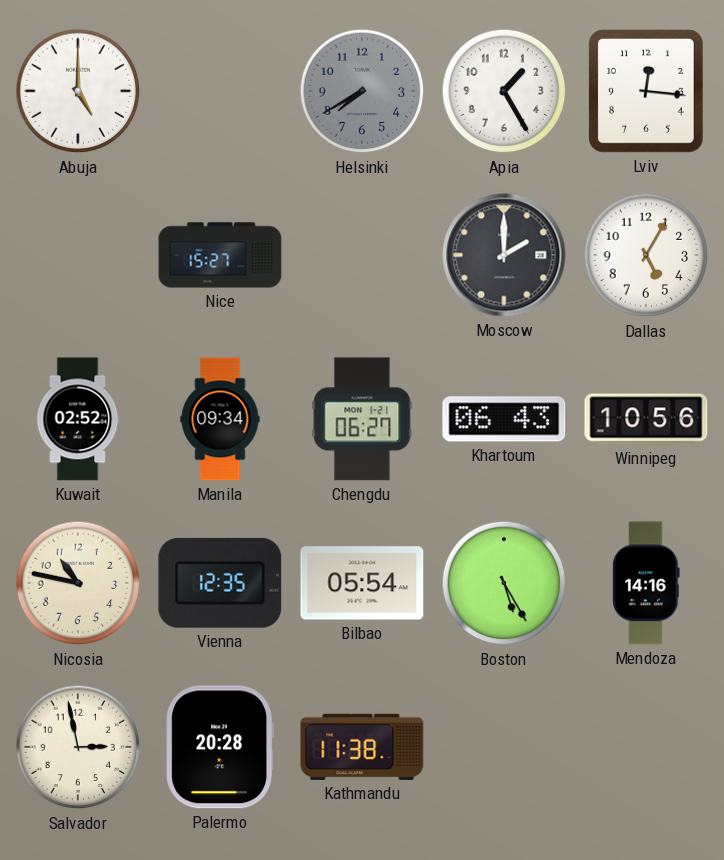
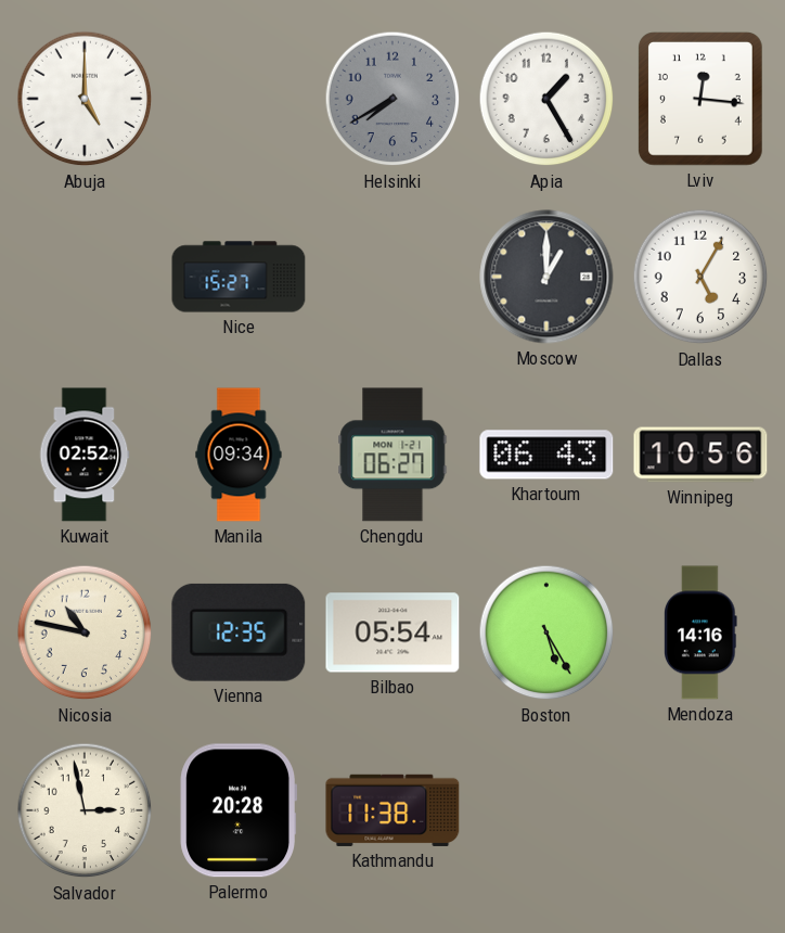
Moscow: 2:00 -> 1:00 (546, 277)
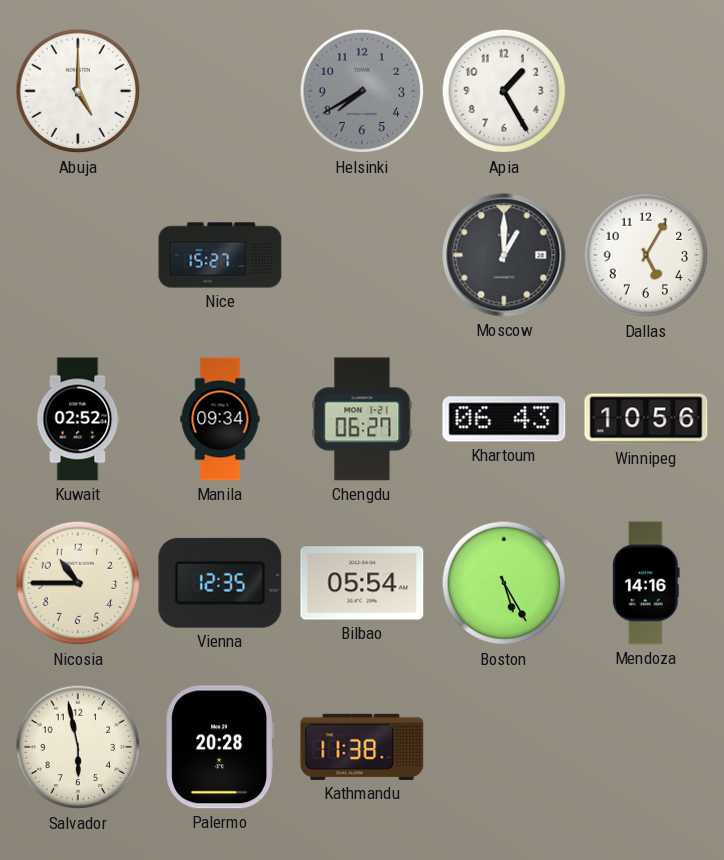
Lviv: 12:16 -> none (700, 100)
Nicosia: 10:47 -> 10:45 (78, 583)
Salvador: 2:58 -> 5:58 (78, 747)
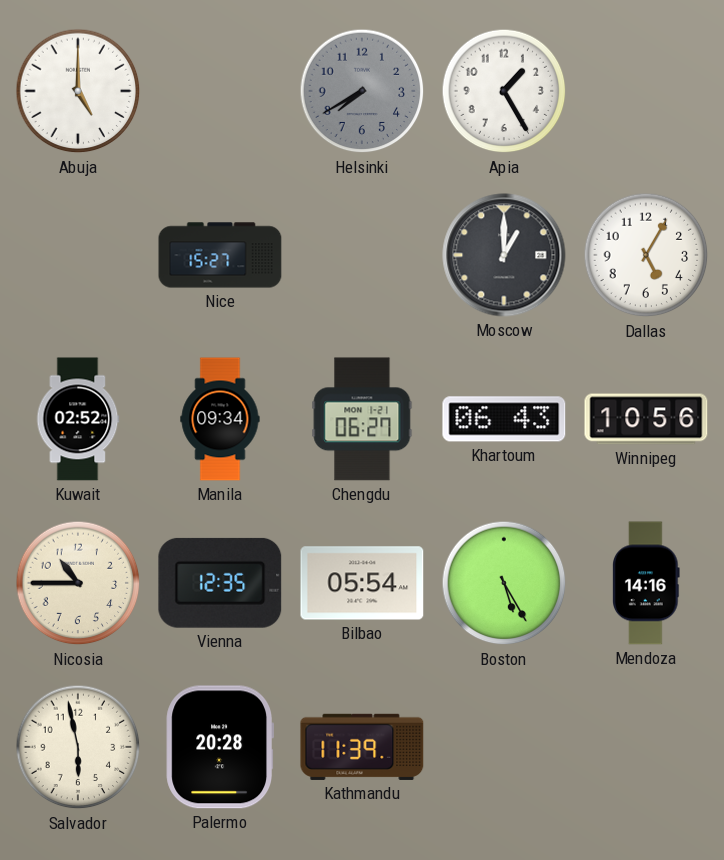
Kathmandu: 11:38 -> 11:39 (362, 747)
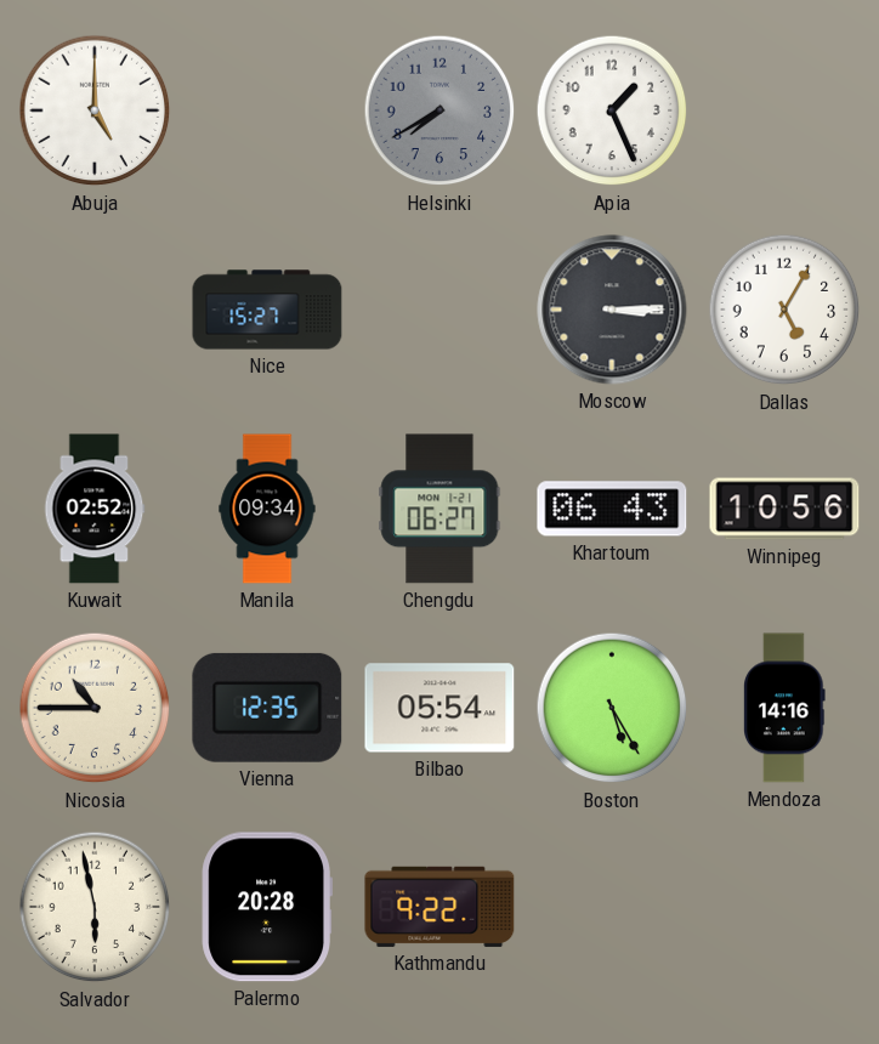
Apia: 1:25 -> 1:26 (612, 110)
Moscow: 1:00 -> 3:15 (612, 310)
Kathmandu: 11:39 -> 9:22 (439, 907)
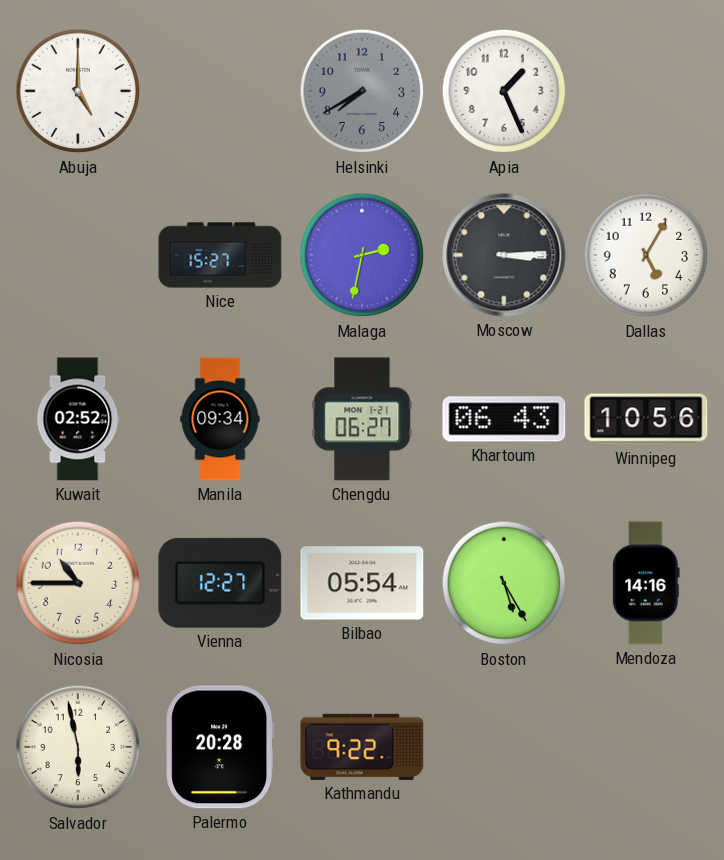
Malaga: none -> 2:32 (362, 255)
Vienna: 12:35 -> 12:27 (220, 583)
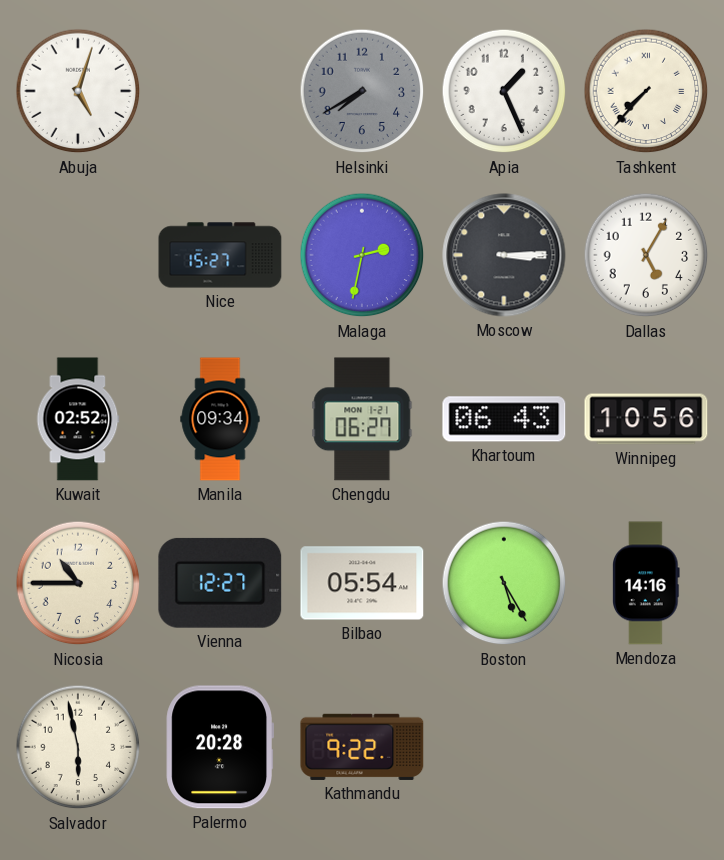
Abuja: 5:00 -> 5:03 (78, 91)
Tashkent: none -> 7:37 (646, 91)
